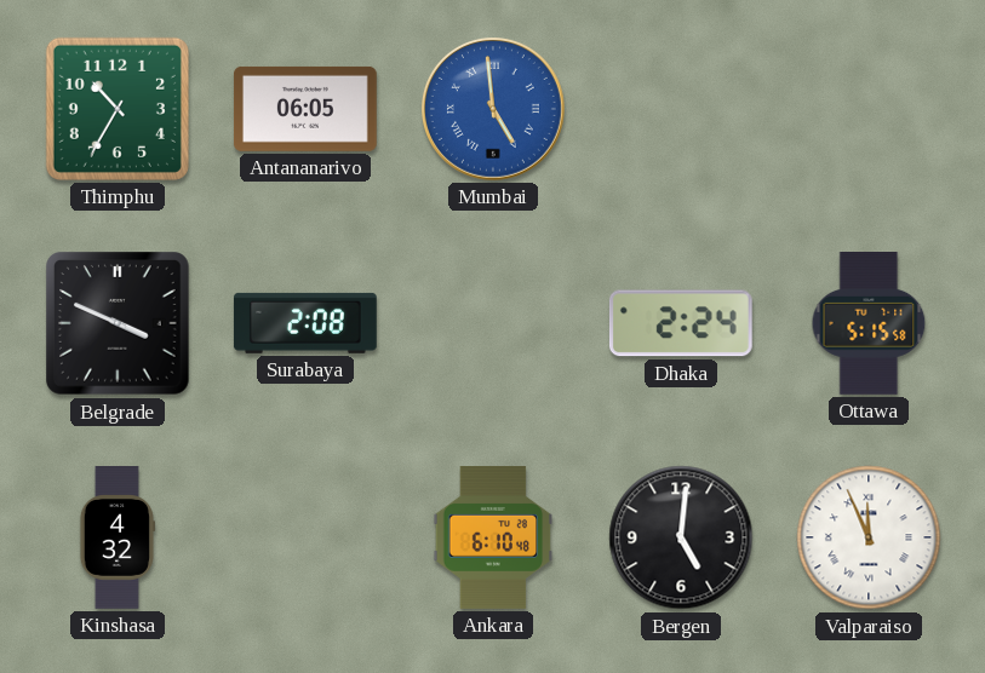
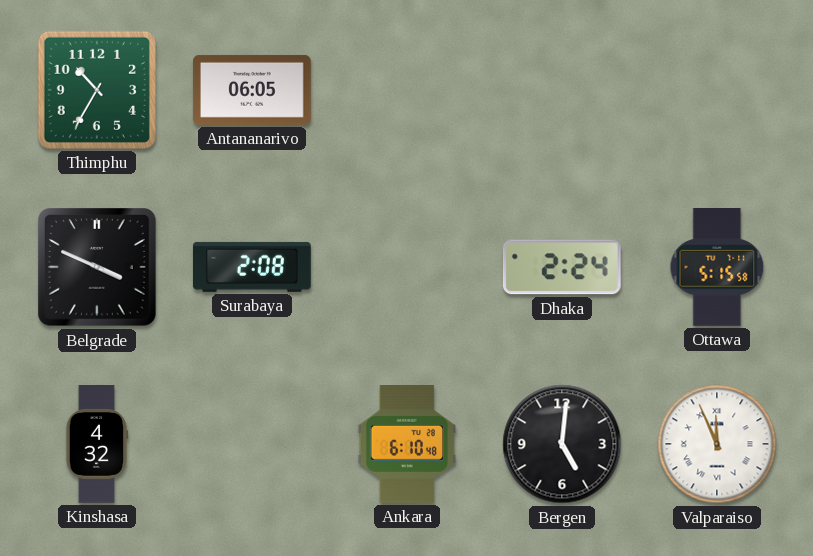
Mumbai: 4:59 -> none (494, 110)
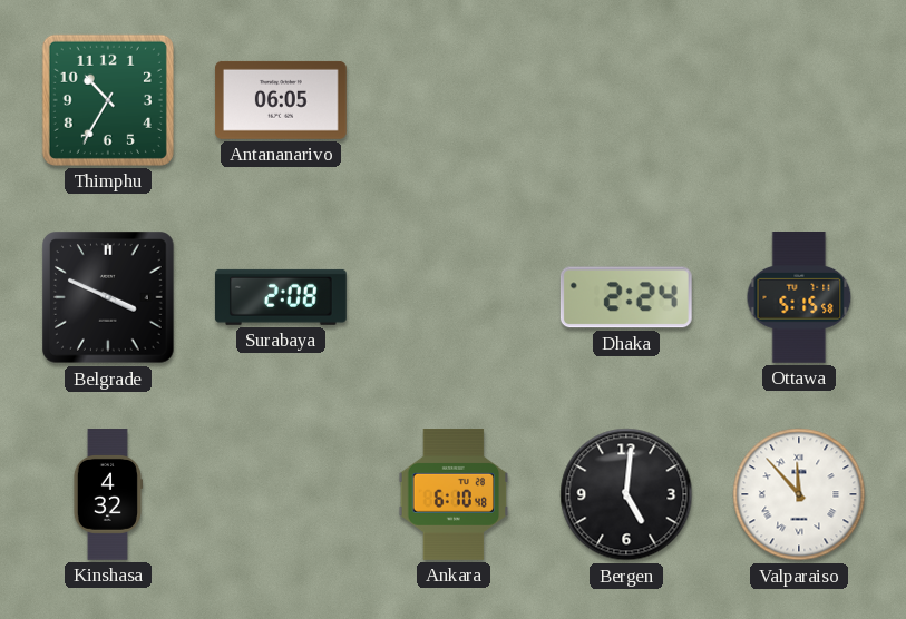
Valparaiso: 11:56 -> 11:53 (799, 494)
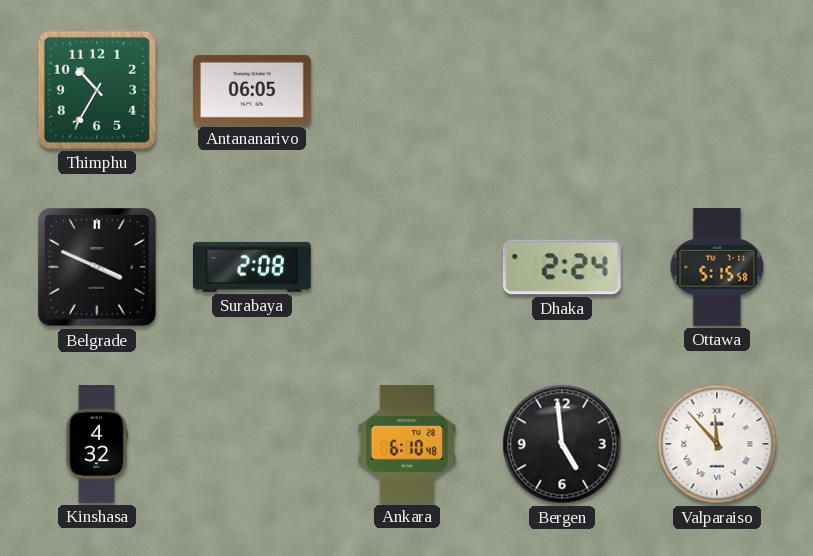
Bergen: 5:01 -> 4:59 (562, 444)
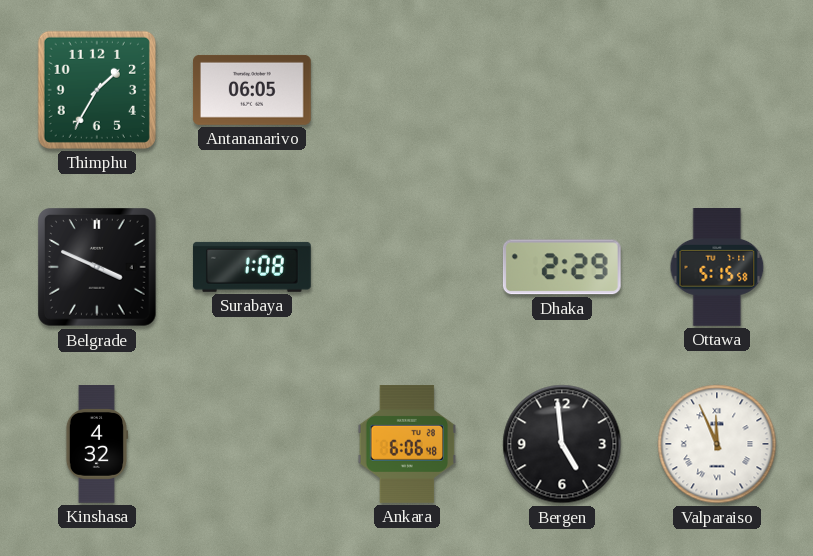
Thimphu: 10:35 -> 1:35 (97, 90)
Surabaya: 2:08 -> 1:08 (252, 267)
Dhaka: 2:24 -> 2:29 (562, 267)
Ankara: 6:10 -> 6:06 (407, 445)
Valparaiso: 11:53 -> 11:56 (717, 444)
